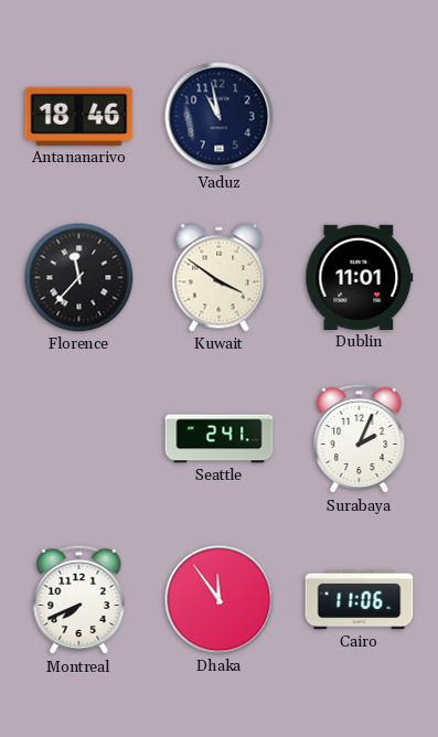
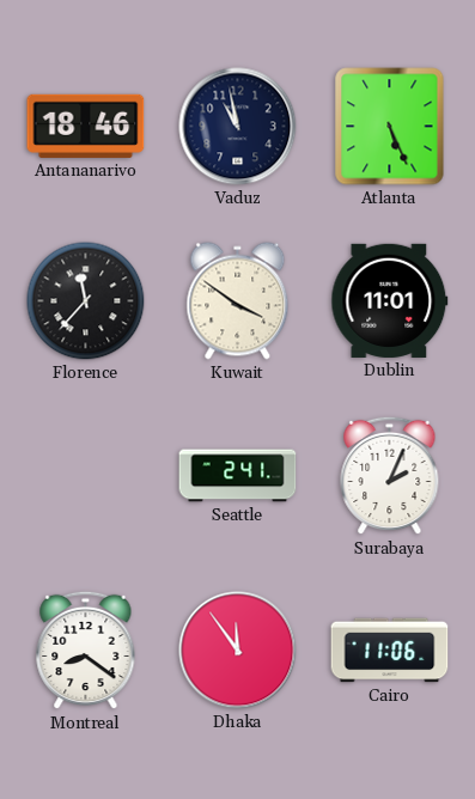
Atlanta: none -> 5:26 (390, 127)
Montreal: 7:41 -> 8:21 (86, 651)
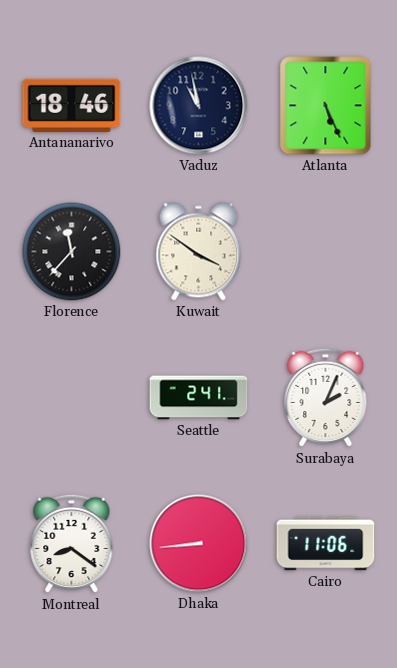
Dublin: 11:01 -> none (390, 300)
Dhaka: 11:54 -> 8:44 (199, 544)
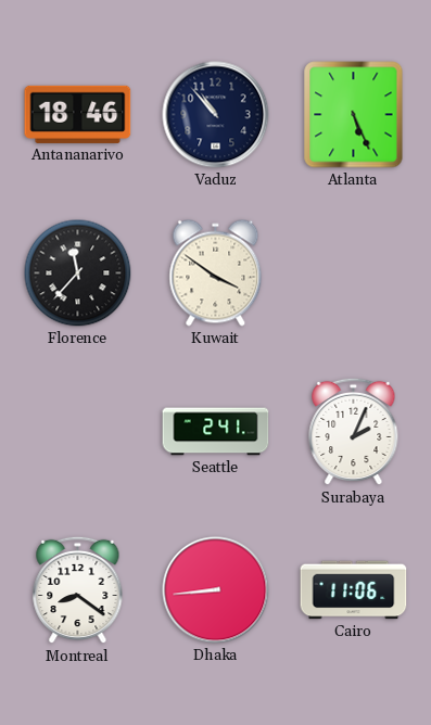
Vaduz: 10:58 -> 10:53 (216, 115)
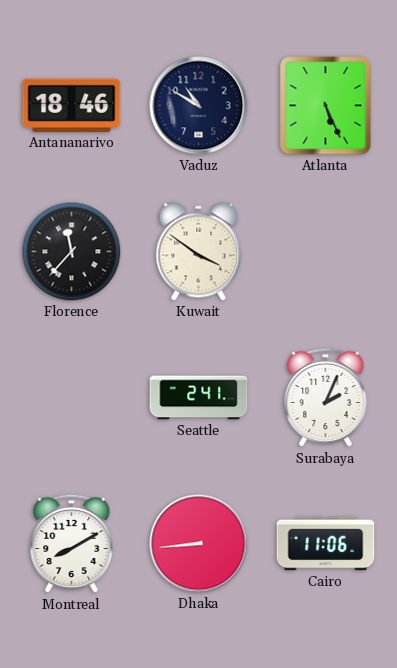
Vaduz: 10:53 -> 10:50 (199, 106)
Montreal: 8:21 -> 8:10 (72, 544)
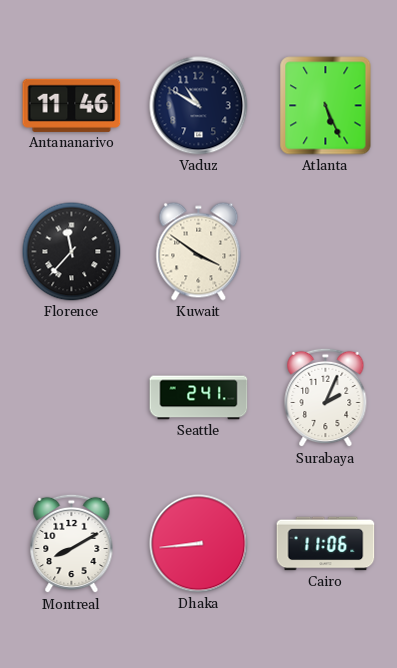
Antananarivo: 18:46 -> 11:46 (72, 105)
